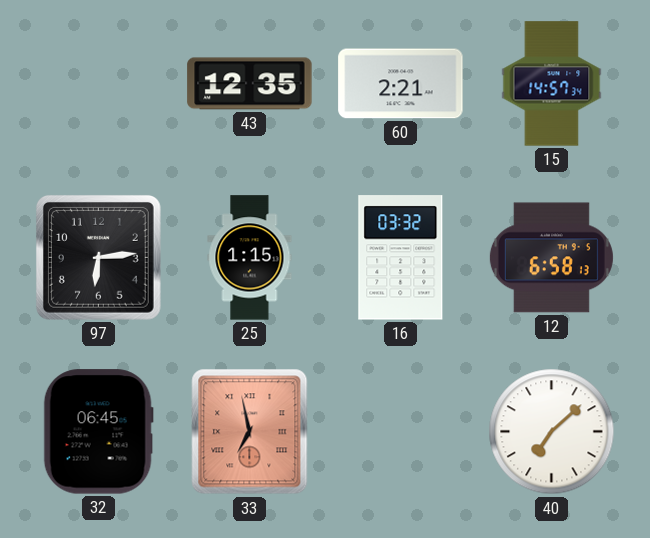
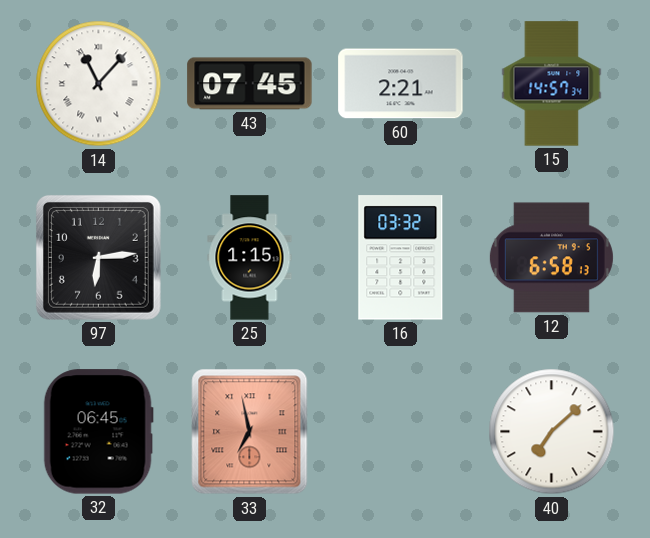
14: none -> 11:07 (99, 84)
43: 12:35 -> 07:45 (250, 84)
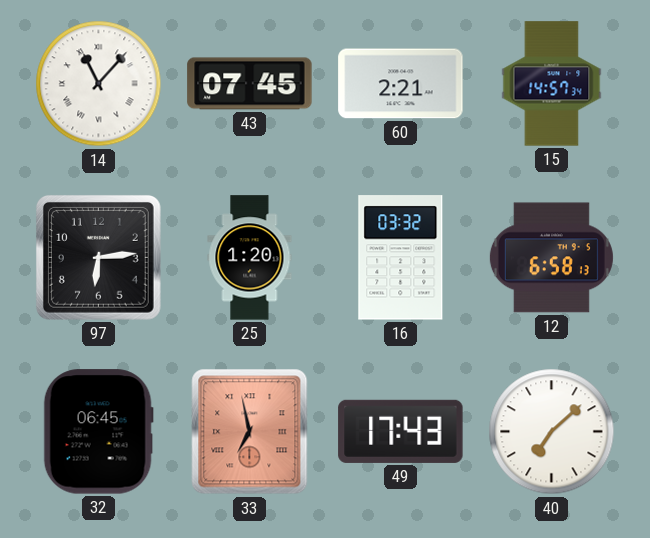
25: 1:15 -> 1:20 (250, 258)
49: none -> 17:43 (401, 431)
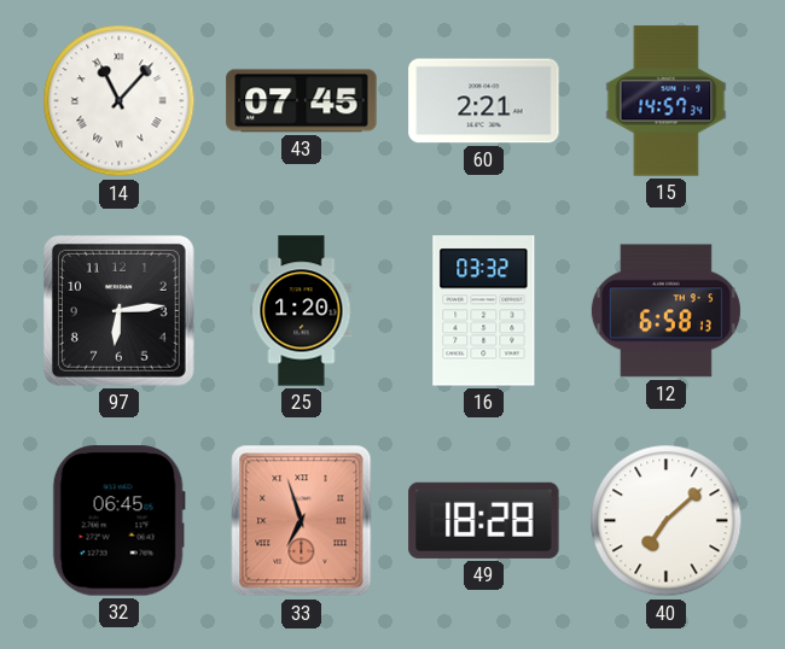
33: 6:58 -> 6:57 (302, 521)
49: 17:43 -> 18:28 (484, 520)
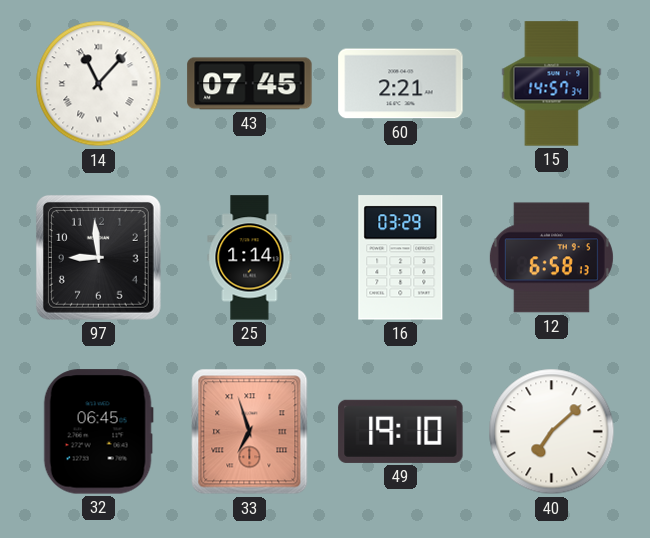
97: 6:14 -> 8:59 (98, 257)
25: 1:20 -> 1:14 (250, 258)
16: 03:32 -> 03:29 (401, 258)
49: 18:28 -> 19:10 (401, 431)
